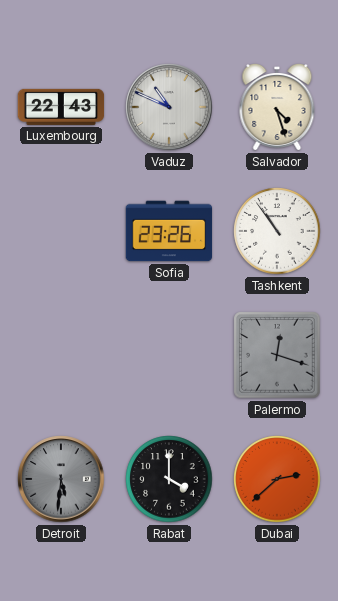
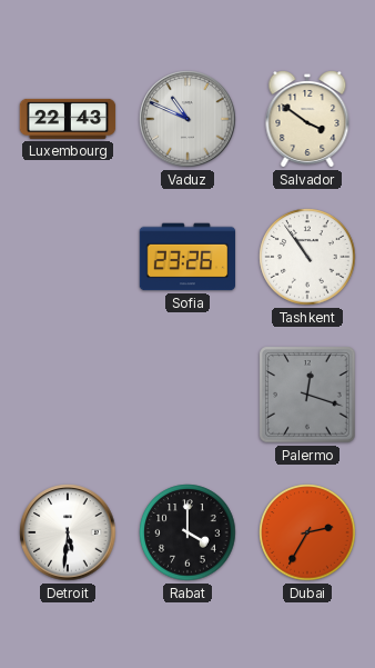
Salvador: 4:27 -> 3:51 (307, 120)
Detroit dial: grey -> white (68, 532)
Dubai: 2:38 -> 2:35 (307, 532)
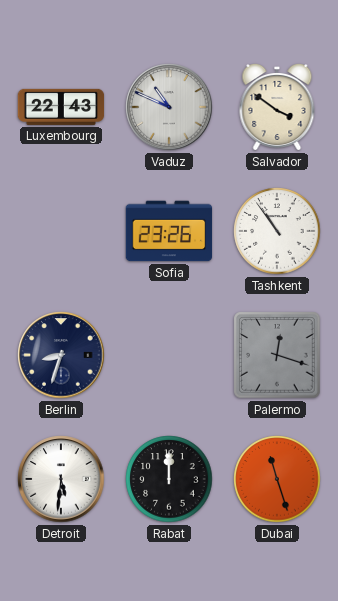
Berlin: none -> 8:33 (61, 355)
Rabat: 4:00 -> 12:00 (169, 479)
Dubai: 2:35 -> 11:27 (277, 479)
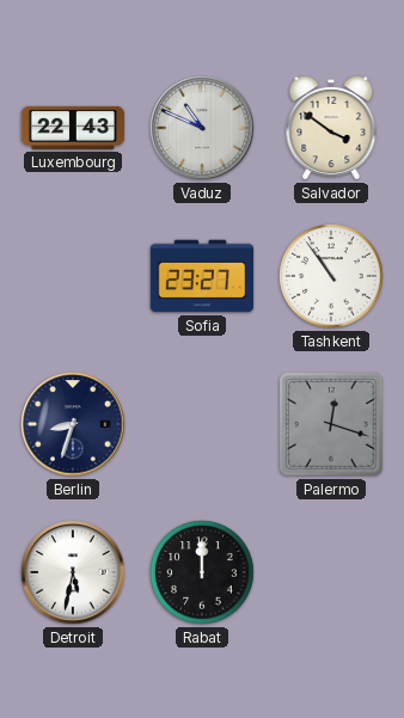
Sofia: 23:26 -> 23:27 (202, 276)
Detroit: 5:31 -> 5:32 (73, 572)
Dubai: 11:27 -> none (277, 479)
